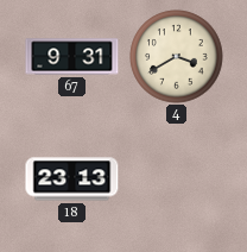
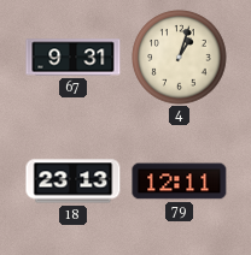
4: 3:40 -> 1:03 (180, 58)
79: none -> 12:11 (180, 182)
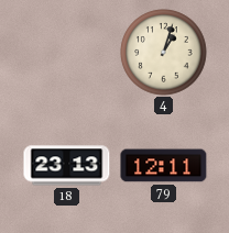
67: 9:31 -> none (74, 58)
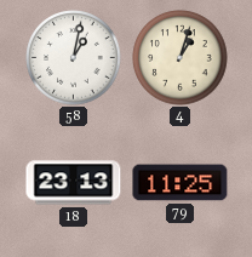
58: none -> 1:02 (74, 58)
79: 12:11 -> 11:25 (181, 183)
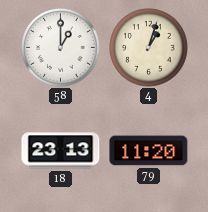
58: 1:02 -> 1:00 (61, 48)
79: 11:25 -> 11:20 (149, 151)
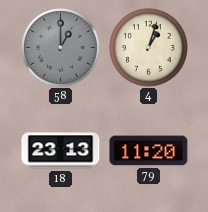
58 dial: white -> grey (61, 48)
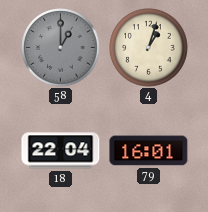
18: 23:13 -> 22:04 (61, 151)
79: 11:20 -> 16:01 (149, 151)
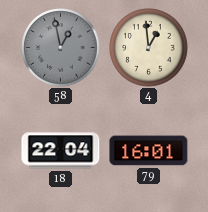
58: 1:00 -> 12:58 (61, 48)
4: 1:03 -> 12:59 (149, 48)
